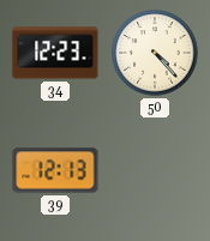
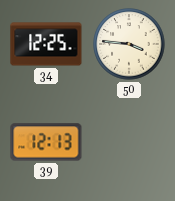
34: 12:23 -> 12:25 (46, 44)
50: 4:23 -> 3:46 (129, 44)
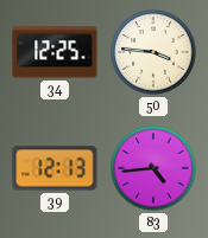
83: none -> 4:44 (153, 168)
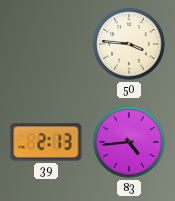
34: 12:25 -> none (55, 52)
39: 12:13 -> 2:13 (46, 142)
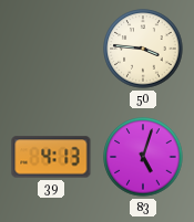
39: 2:13 -> 4:13 (51, 157)
83: 4:44 -> 5:03 (143, 157)
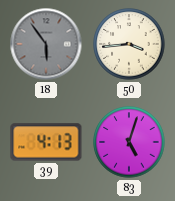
18: none -> 5:54 (46, 44)
50: 3:46 -> 3:44 (129, 44)
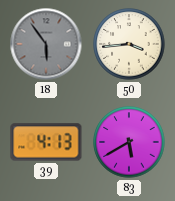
83: 5:03 -> 5:40 (129, 142)
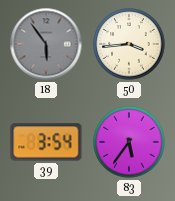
39: 4:13 -> 3:54 (46, 142)
83: 5:40 -> 5:36 (129, 142)
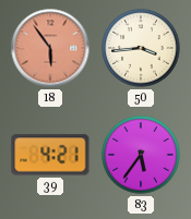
18 dial: grey -> salmon (50, 48)
39: 3:54 -> 4:21 (50, 155)
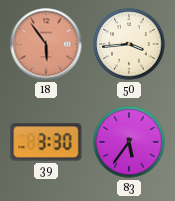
39: 4:21 -> 3:30 (46, 142)
